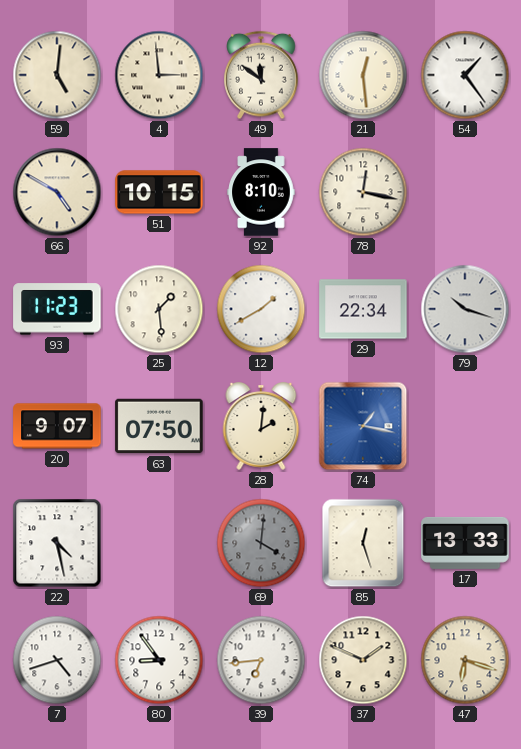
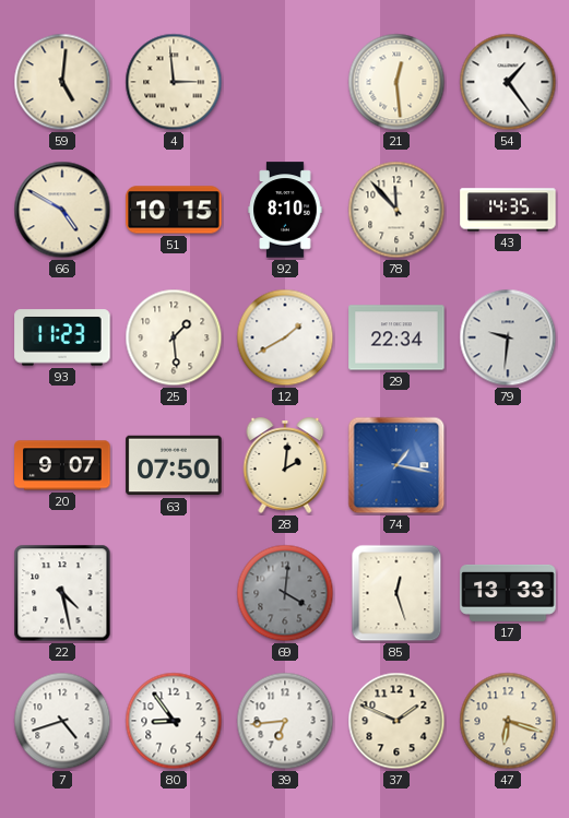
49: 11:51 -> none (261, 75)
78: 12:17 -> 11:53 (396, 210)
43: none -> 14:35 (508, 210)
79: 10:18 -> 9:31 (508, 337)
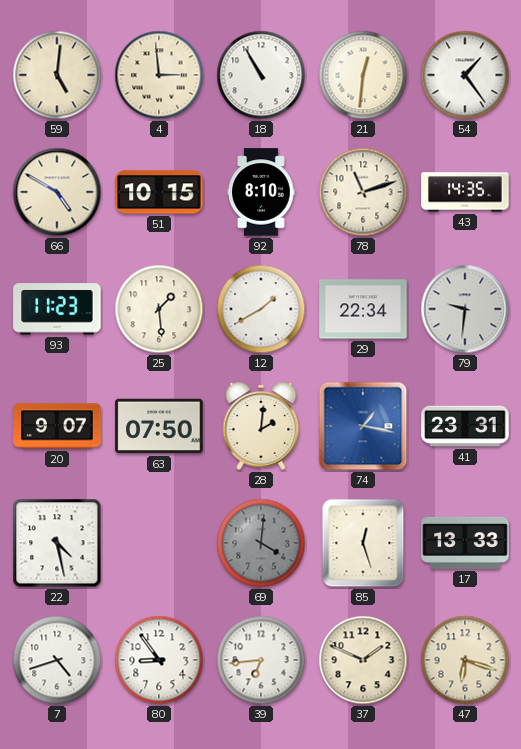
18: none -> 10:55 (261, 75)
21: 12:29 -> 12:31 (363, 75)
78: 11:53 -> 11:12 (363, 192)
41: none -> 23:31 (465, 426)
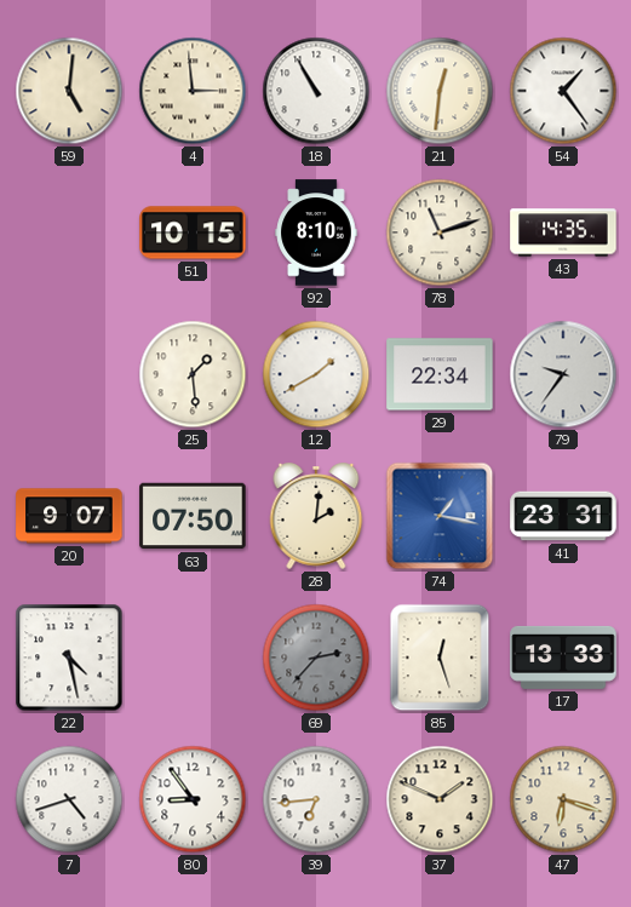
66: 4:50 -> none (57, 192)
93: 11:23 -> none (57, 309)
79: 9:31 -> 9:36 (563, 374)
69: 4:01 -> 2:37 (316, 658)
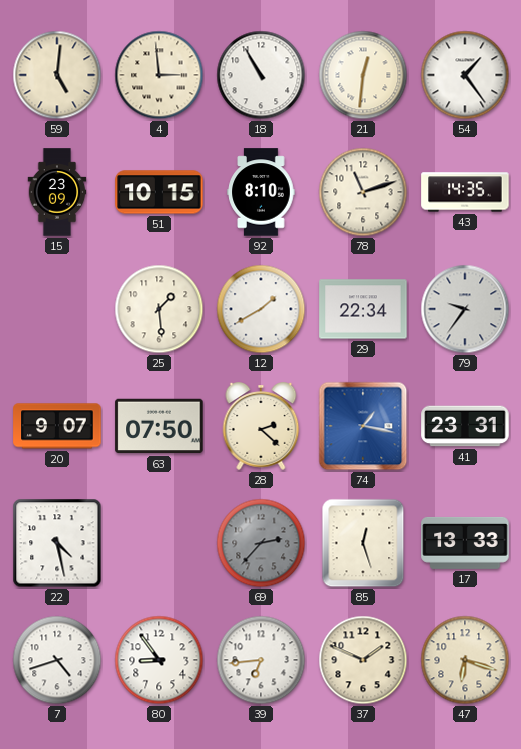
15: none -> 23:09 (57, 192)
28: 2:01 -> 2:22 (261, 426)
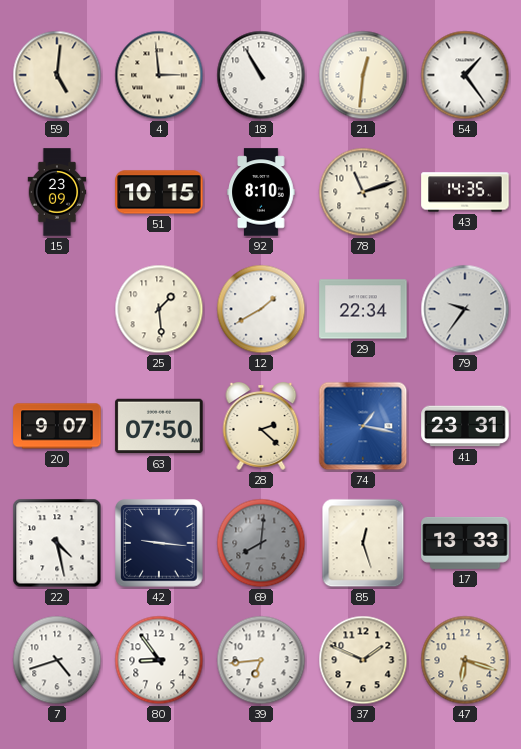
42: none -> 9:16 (159, 543)
69: 2:37 -> 8:01 (261, 543)
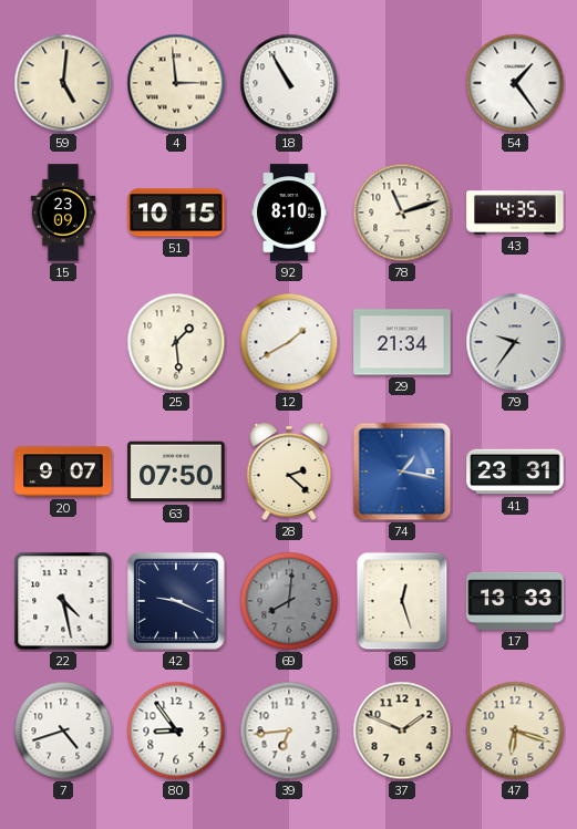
21: 12:31 -> none (363, 75)
29: 22:34 -> 21:34 (402, 342)
42: 9:16 -> 9:19 (176, 601)
